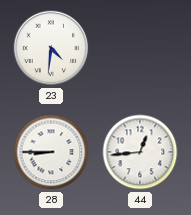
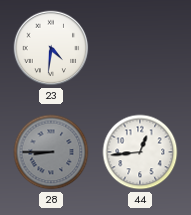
28 dial: white -> grey (51, 152)
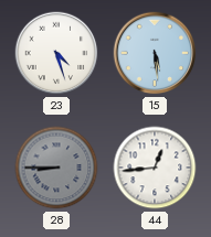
23: 4:31 -> 4:27 (56, 53)
15: none -> 5:29 (155, 53)
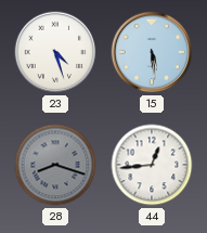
28: 8:45 -> 8:18 (55, 165)
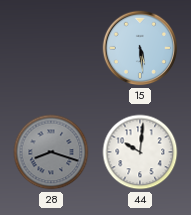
23: 4:27 -> none (55, 52)
44: 12:44 -> 10:01 (140, 152)
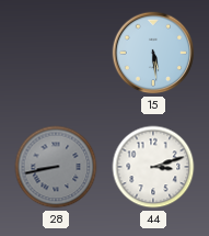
28: 8:18 -> 8:43 (56, 167)
44: 10:01 -> 3:12 (153, 167)
